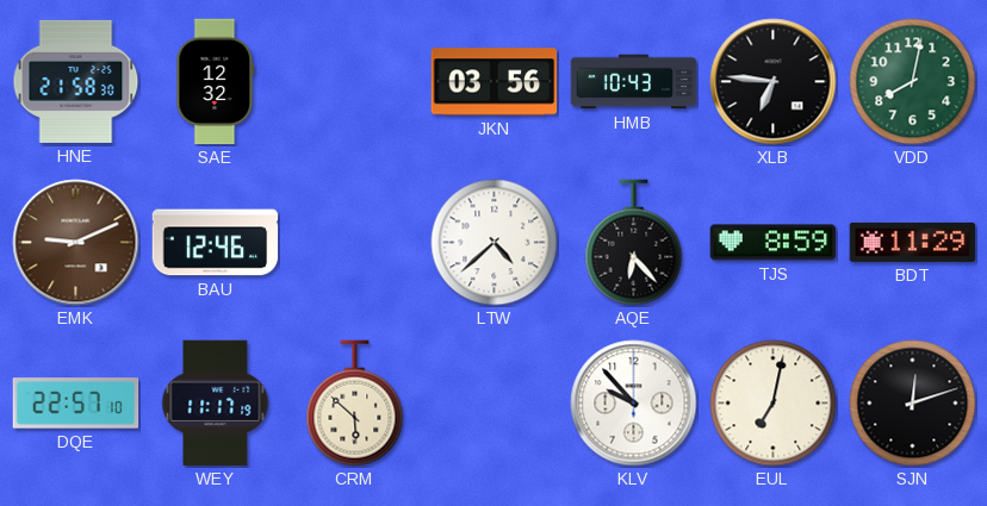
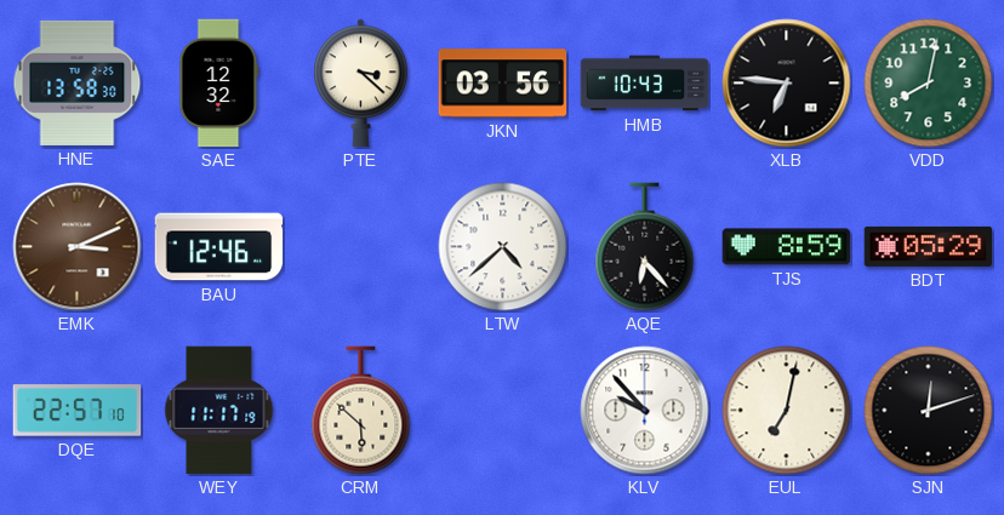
HNE: 21:58 -> 13:58 (78, 82)
PTE: none -> 3:22 (361, 84)
EMK: 9:11 -> 3:11 (78, 247)
BDT: 11:29 -> 05:29 (929, 246)
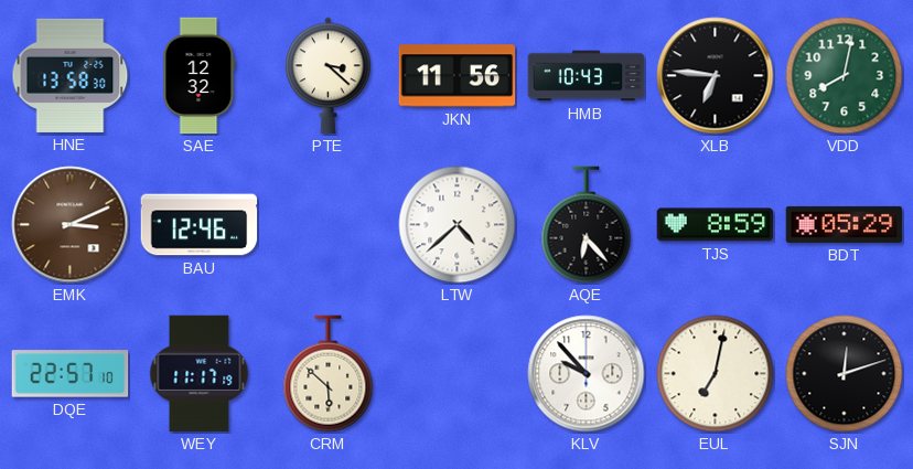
JKN: 03:56 -> 11:56 (458, 76)
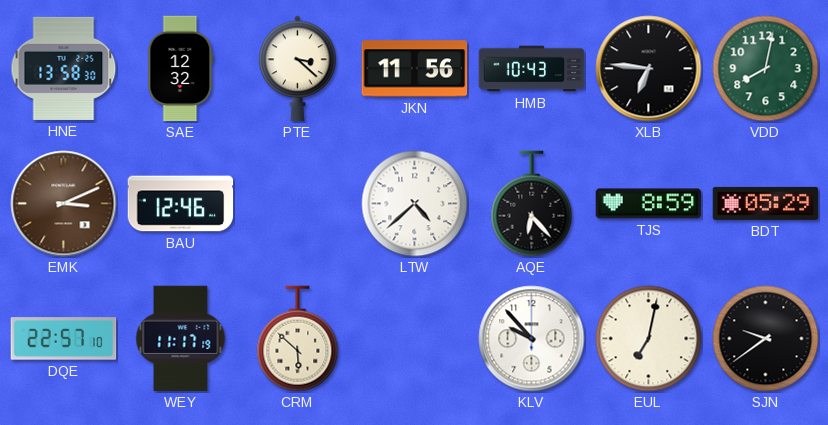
SJN: 12:12 -> 9:39 (766, 339)
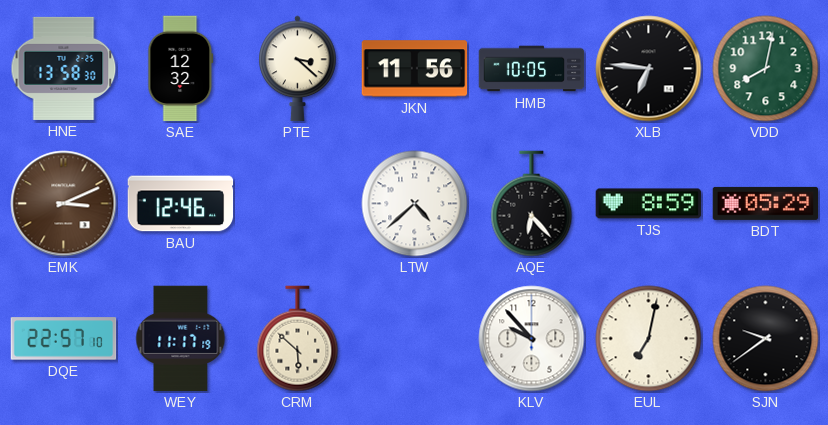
HMB: 10:43 -> 10:05 (532, 69)
